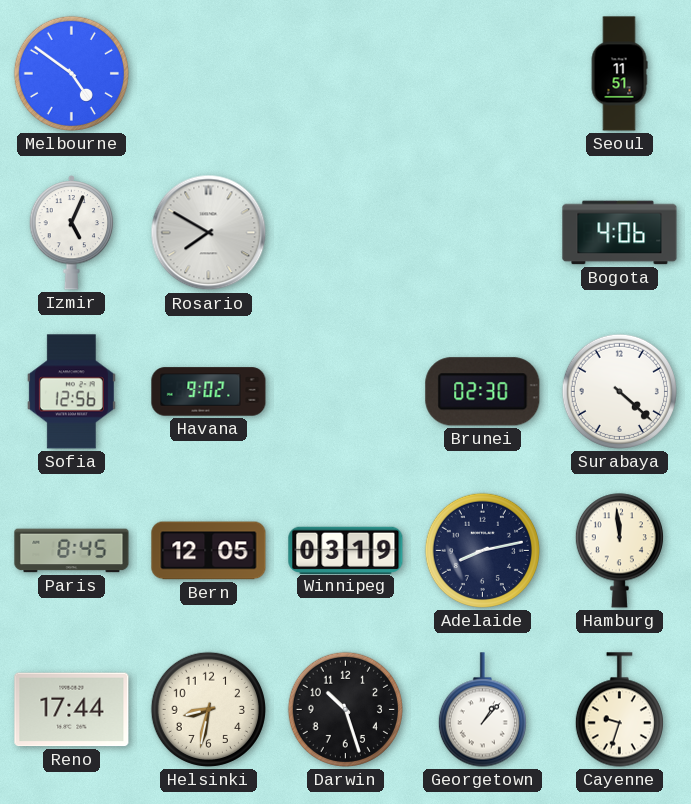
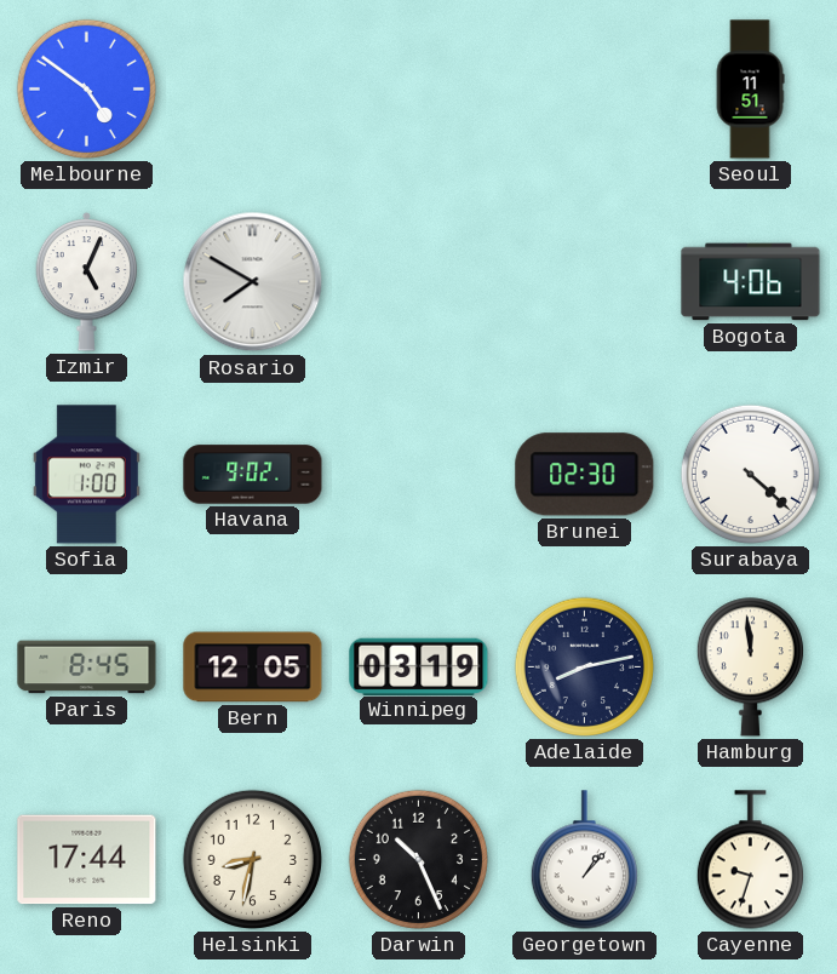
Sofia: 12:56 -> 1:00 (86, 475)
Darwin: 10:27 -> 10:26 (418, 859)
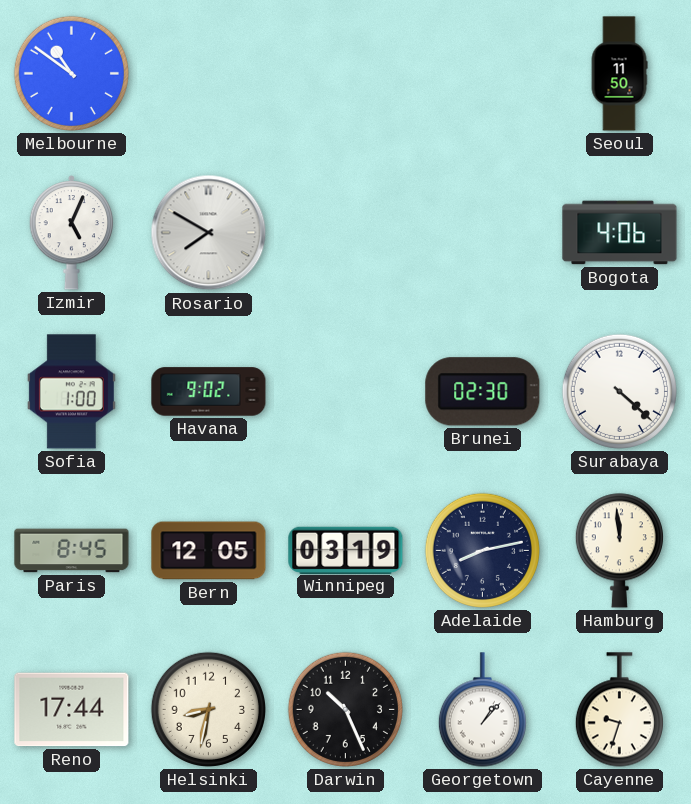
Melbourne: 4:51 -> 10:51 (71, 73)
Seoul: 11:51 -> 11:50 (619, 74)
